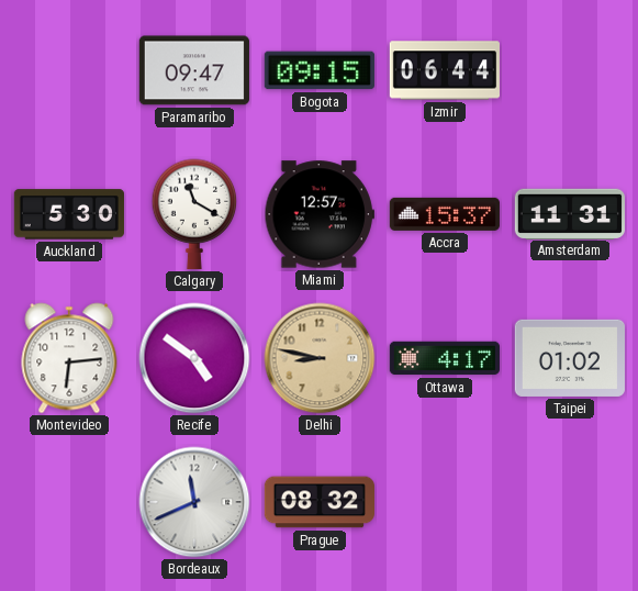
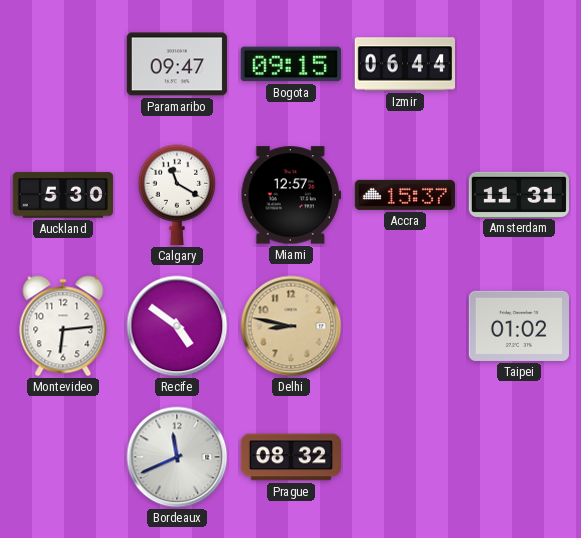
Ottawa: 4:17 -> none (444, 358)
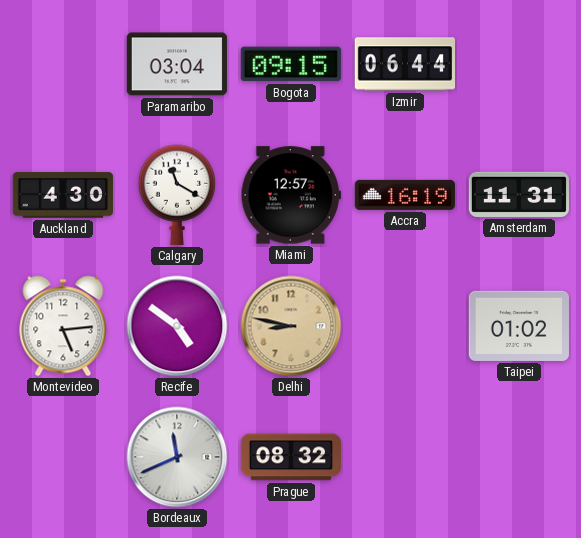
Paramaribo: 09:47 -> 03:04 (177, 64)
Auckland: 5:30 -> 4:30 (63, 195)
Accra: 15:37 -> 16:19 (405, 195)
Montevideo: 6:14 -> 5:14 (63, 326)
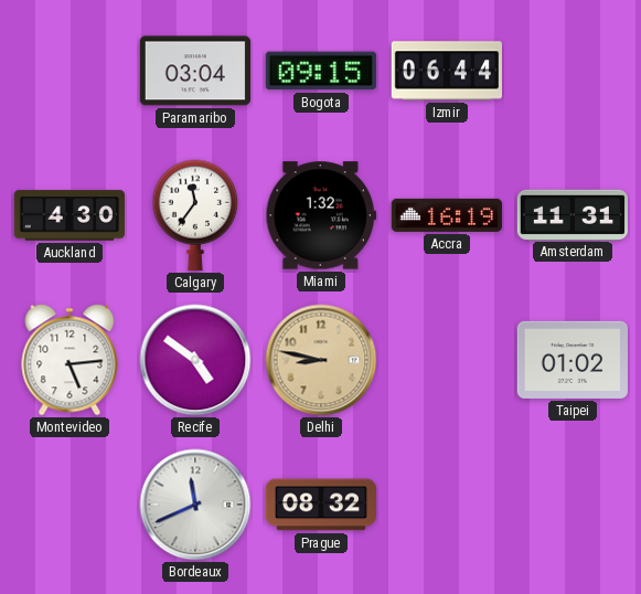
Calgary: 11:20 -> 11:36 (195, 215)
Miami: 12:57 -> 1:32 (321, 215)
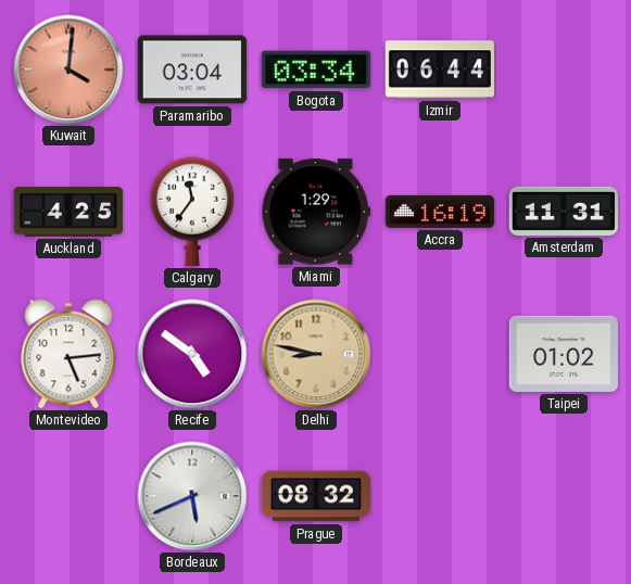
Kuwait: none -> 4:01 (68, 69)
Bogota: 09:15 -> 03:34 (316, 69)
Auckland: 4:30 -> 4:25 (68, 212)
Miami: 1:32 -> 1:29 (316, 212)
Bordeaux: 11:41 -> 5:41 (192, 496)
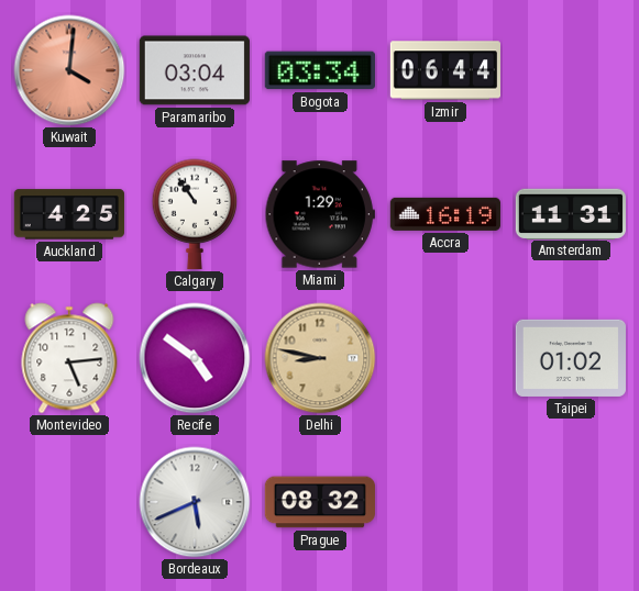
Calgary: 11:36 -> 10:54 (195, 214)
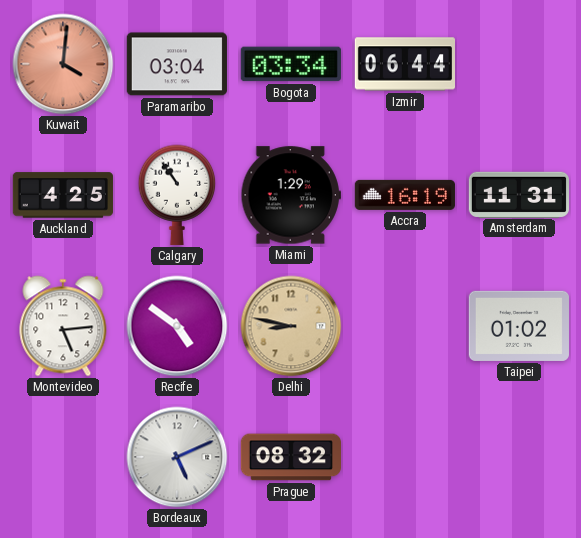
Bordeaux: 5:41 -> 5:11 (177, 457)
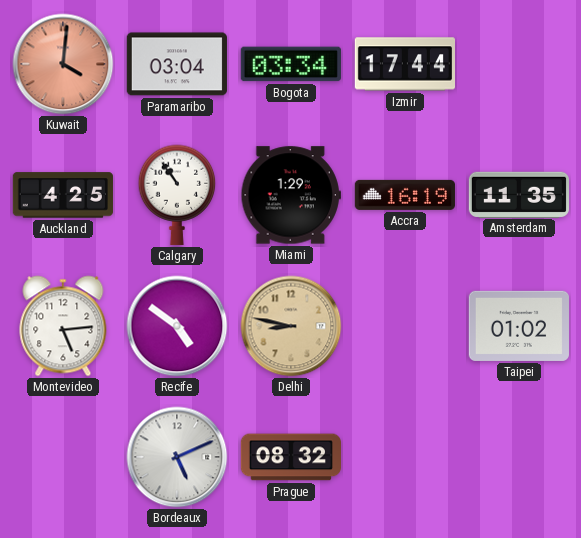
Izmir: 06:44 -> 17:44 (404, 64)
Amsterdam: 11:31 -> 11:35 (519, 194)
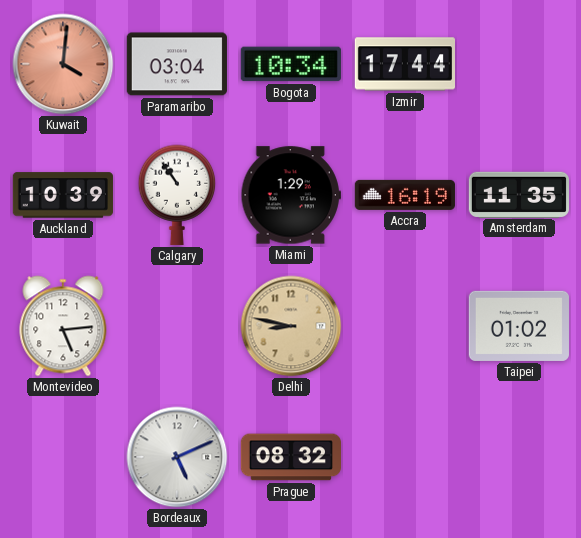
Bogota: 03:34 -> 10:34 (291, 64)
Auckland: 4:25 -> 10:39 (63, 195)
Recife: 4:51 -> none (177, 326)
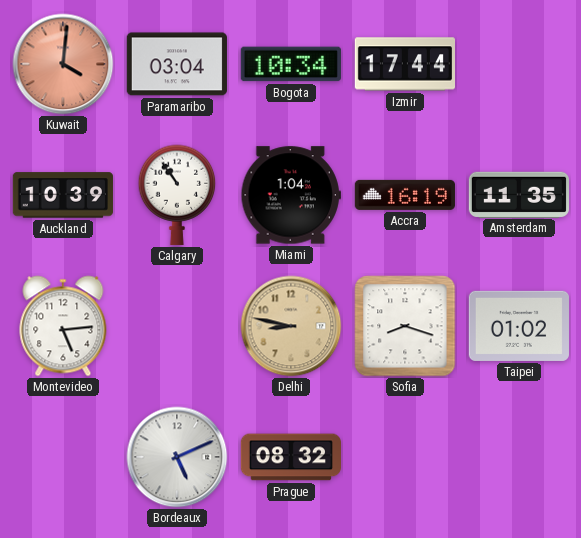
Miami: 1:29 -> 1:04 (291, 195)
Sofia: none -> 8:18 (405, 326)
